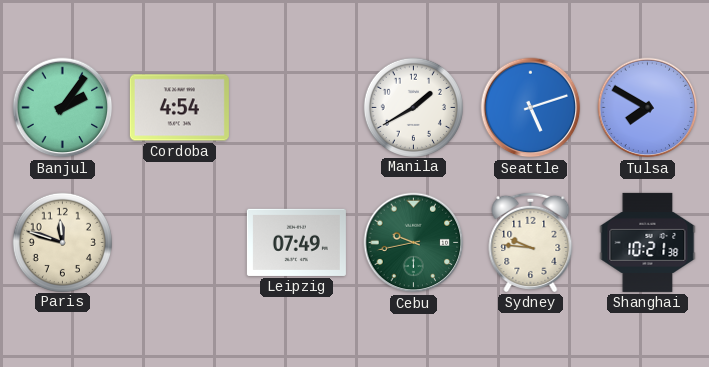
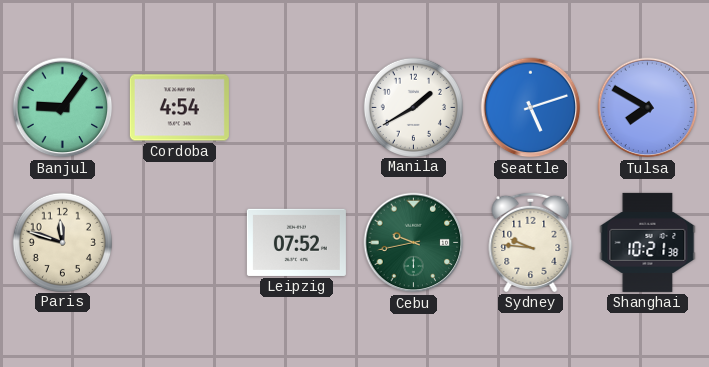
Banjul: 2:06 -> 9:06 (63, 108)
Leipzig: 07:49 -> 07:52 (296, 242)
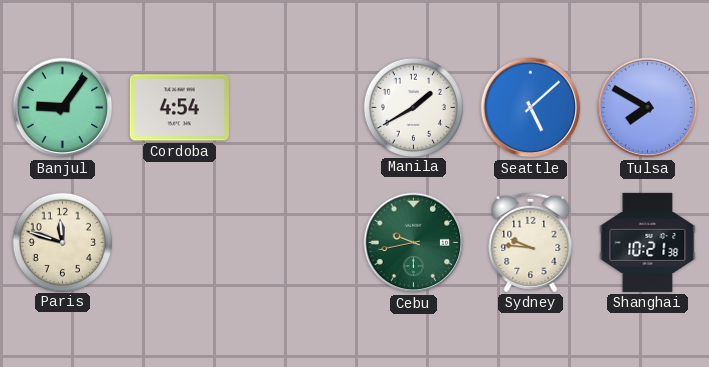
Seattle: 5:12 -> 5:08 (531, 108)
Leipzig: 07:52 -> none (296, 242)
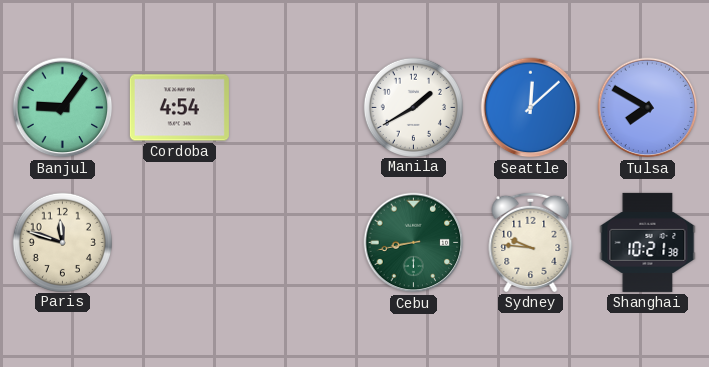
Seattle: 5:08 -> 12:08 (531, 108)
Cebu: 9:43 -> 8:43 (414, 243)
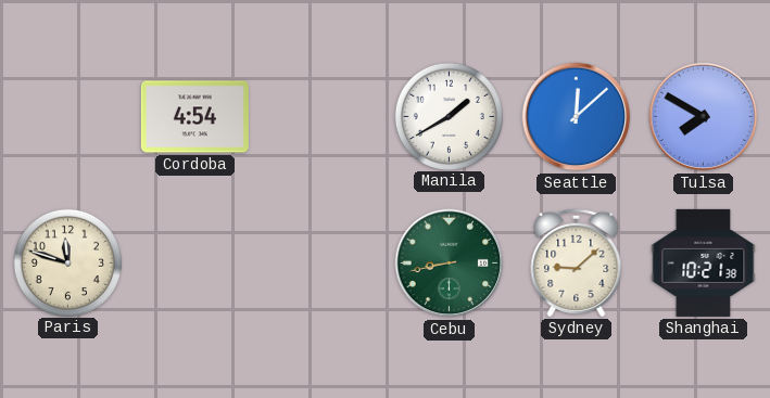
Banjul: 9:06 -> none (63, 108)
Sydney: 9:46 -> 9:08 (577, 262)
